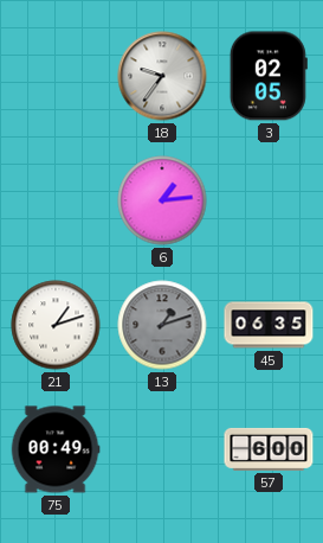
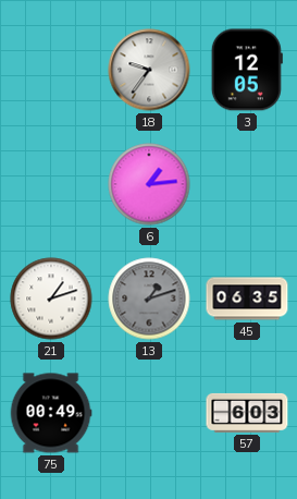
3: 02:05 -> 12:05 (247, 70)
57: 6:00 -> 6:03 (247, 413)
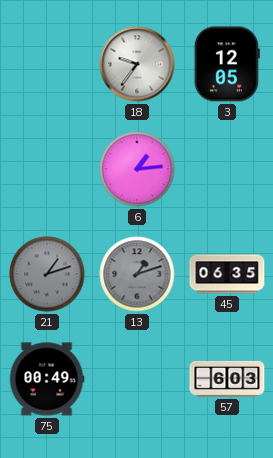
21 dial: white -> grey (47, 274)
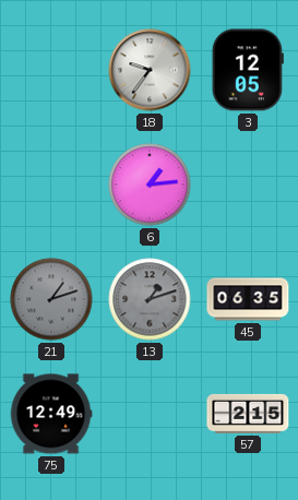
75: 00:49 -> 12:49 (51, 414)
57: 6:03 -> 2:15 (248, 414)
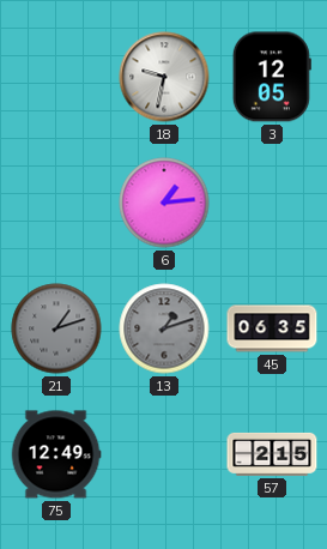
18: 9:36 -> 9:32 (164, 77)
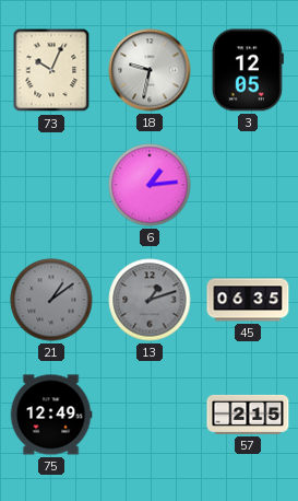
73: none -> 10:04 (51, 70)
21: 1:12 -> 1:09 (51, 300)
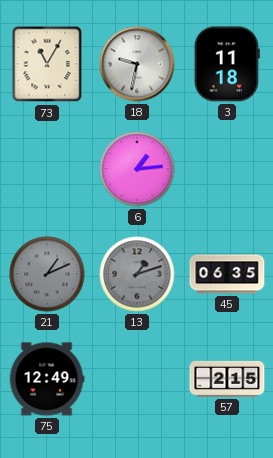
73: 10:04 -> 11:05 (47, 64)
3: 12:05 -> 11:18 (227, 64)
21: 1:09 -> 1:11 (47, 274)
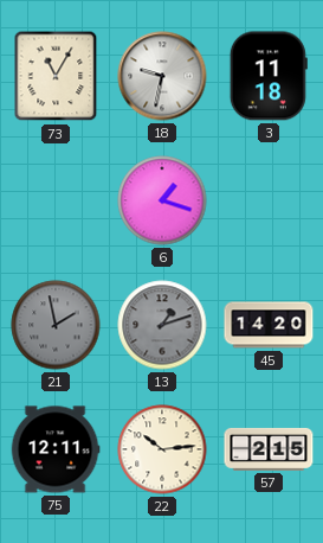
6: 1:14 -> 1:18 (162, 200)
21: 1:11 -> 1:58 (56, 325)
45: 06:35 -> 14:20 (269, 325)
75: 12:49 -> 12:11 (56, 449)
22: none -> 10:14 (162, 449)
